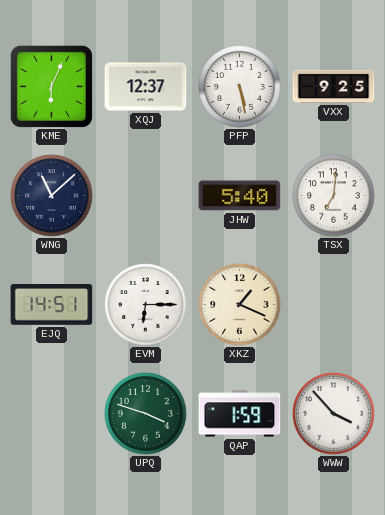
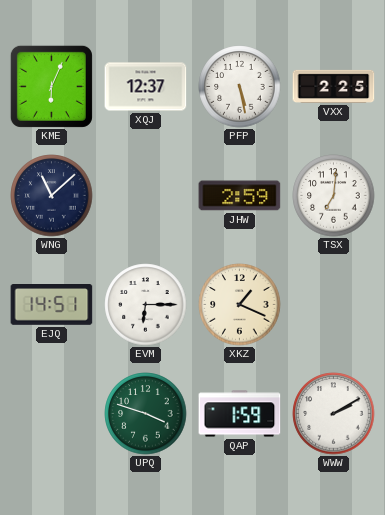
VXX: 9:25 -> 2:25 (334, 86)
JHW: 5:40 -> 2:59 (240, 196)
WWW: 3:53 -> 2:10 (334, 414)
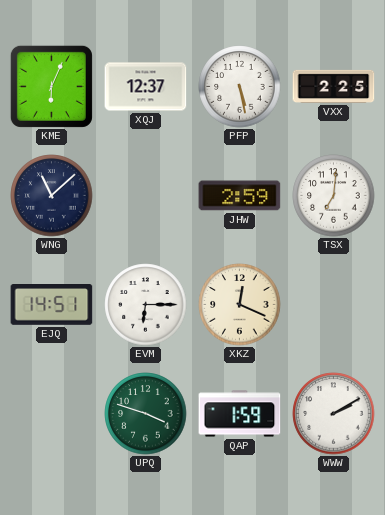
XKZ: 1:19 -> 12:19 (240, 305)
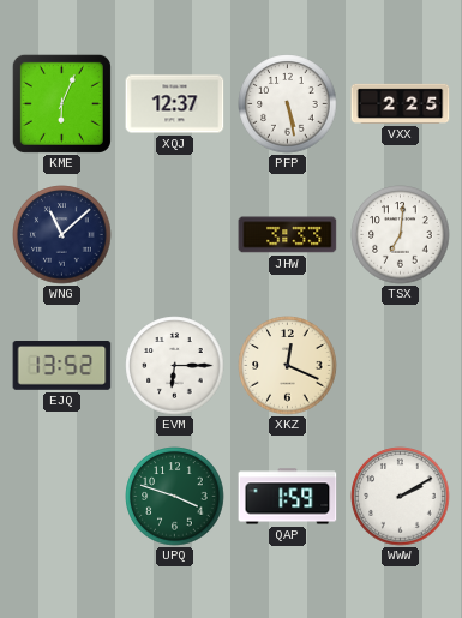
JHW: 2:59 -> 3:33 (288, 235)
EJQ: 14:51 -> 13:52 (62, 366)
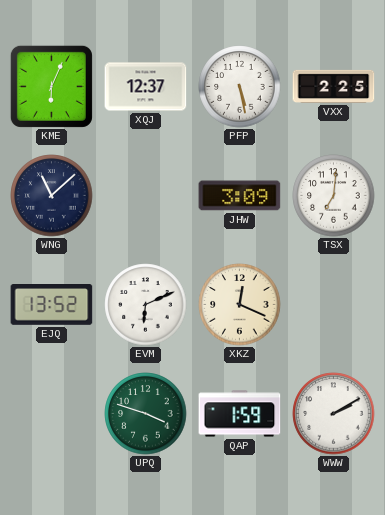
JHW: 3:33 -> 3:09 (240, 196)
EVM: 6:15 -> 6:11 (146, 305)
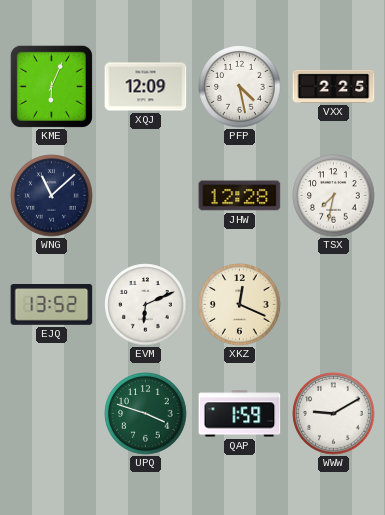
XQJ: 12:37 -> 12:09 (146, 87)
PFP: 5:28 -> 4:28 (240, 87)
JHW: 3:09 -> 12:28 (240, 196)
TSX: 7:01 -> 7:32 (334, 196)
WWW: 2:10 -> 9:10 (334, 414)
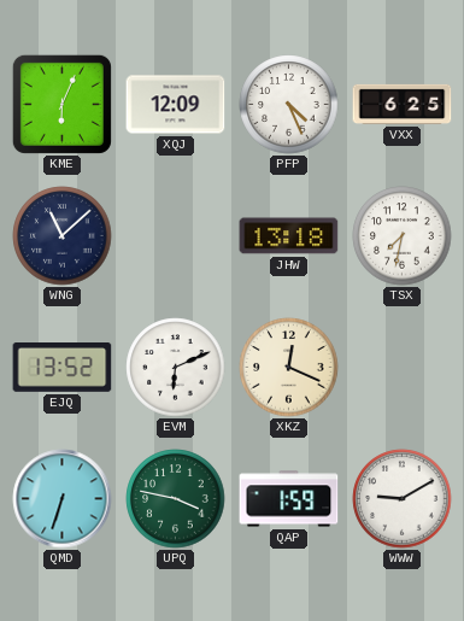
PFP: 4:28 -> 4:26 (289, 105)
VXX: 2:25 -> 6:25 (403, 104)
JHW: 12:28 -> 13:18 (289, 236)
QMD: none -> 6:33 (63, 499)
UPQ: 3:48 -> 3:47 (176, 499)
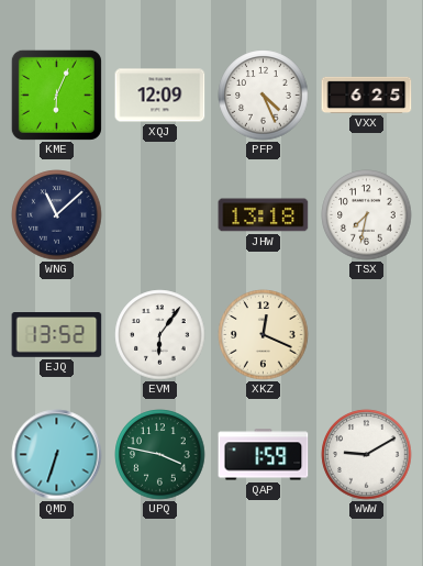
EVM: 6:11 -> 6:06 (160, 335)
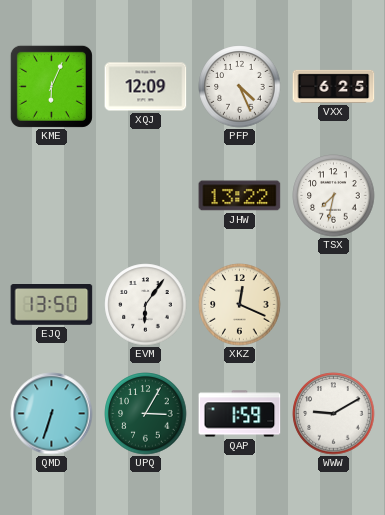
WNG: 11:08 -> none (57, 215)
JHW: 13:18 -> 13:22 (240, 196)
EJQ: 13:52 -> 13:50 (52, 305)
UPQ: 3:47 -> 3:05 (146, 414)
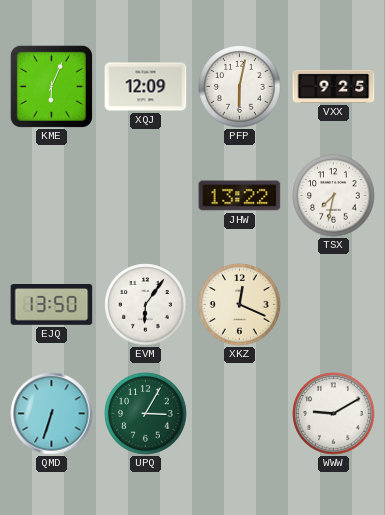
PFP: 4:26 -> 6:02 (240, 87)
VXX: 6:25 -> 9:25 (334, 86)
QAP: 1:59 -> none (240, 414)
